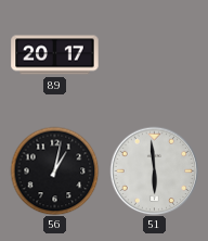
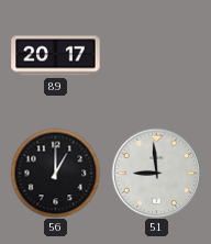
56: 1:02 -> 1:00 (55, 173)
51: 5:59 -> 8:59 (156, 173)
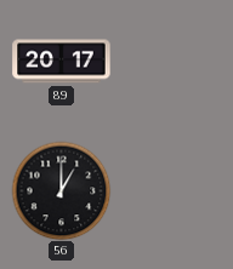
51: 8:59 -> none (156, 173)
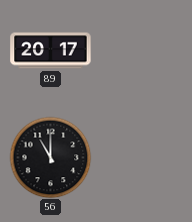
56: 1:00 -> 11:00 (50, 157)
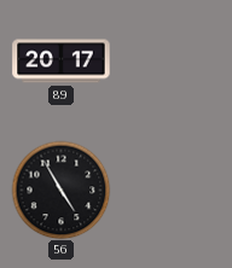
56: 11:00 -> 4:55 (60, 190)
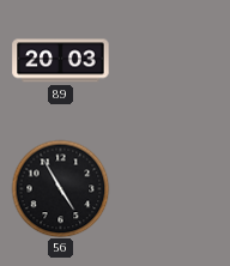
89: 20:17 -> 20:03 (61, 61)
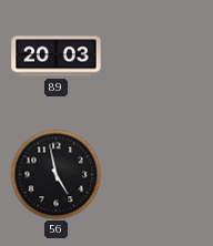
56: 4:55 -> 4:58 (55, 174)
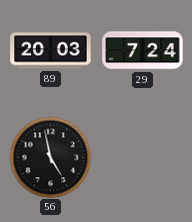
29: none -> 7:24 (143, 51)
